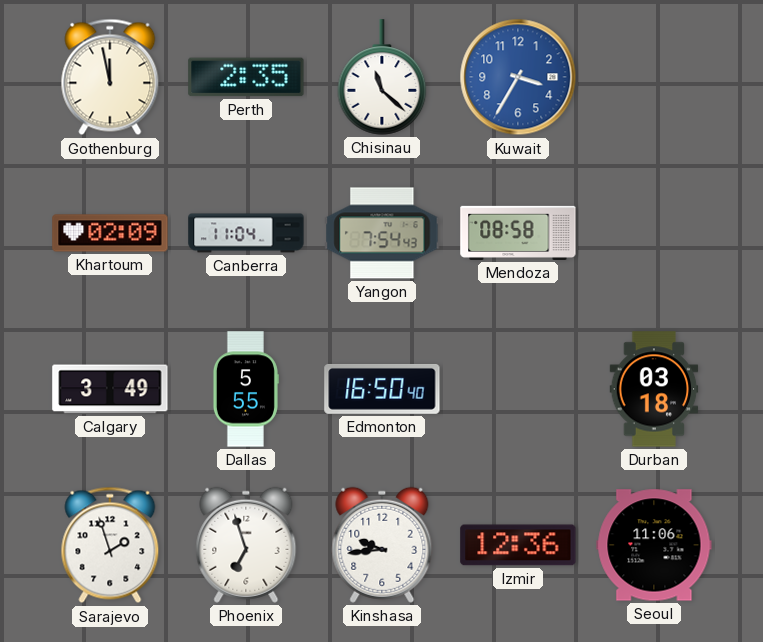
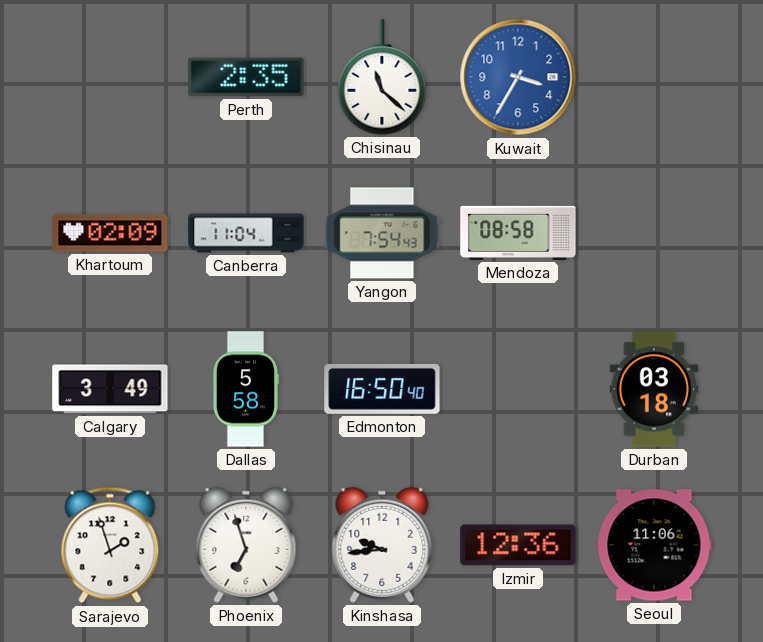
Gothenburg: 11:58 -> none (110, 77)
Dallas: 5:55 -> 5:58 (245, 389)
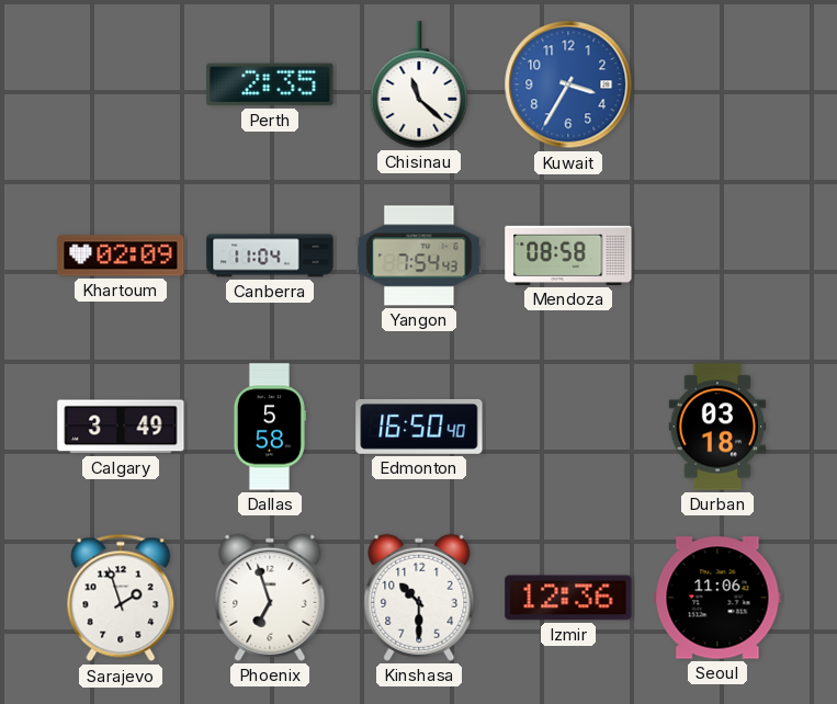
Kinshasa: 9:44 -> 10:30 (419, 598)
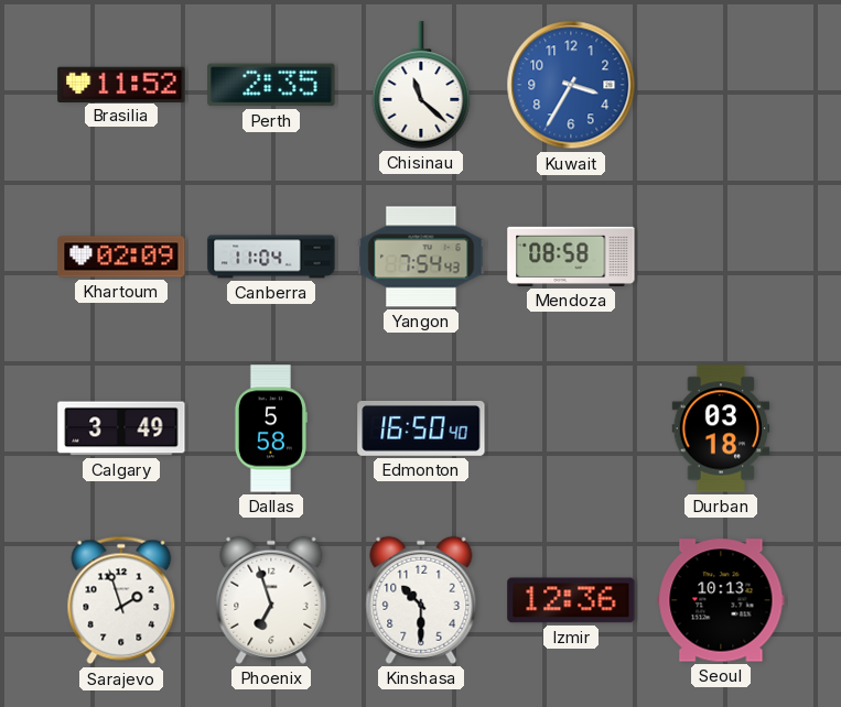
Brasilia: none -> 11:52 (121, 84)
Seoul: 11:06 -> 10:13 (721, 600)
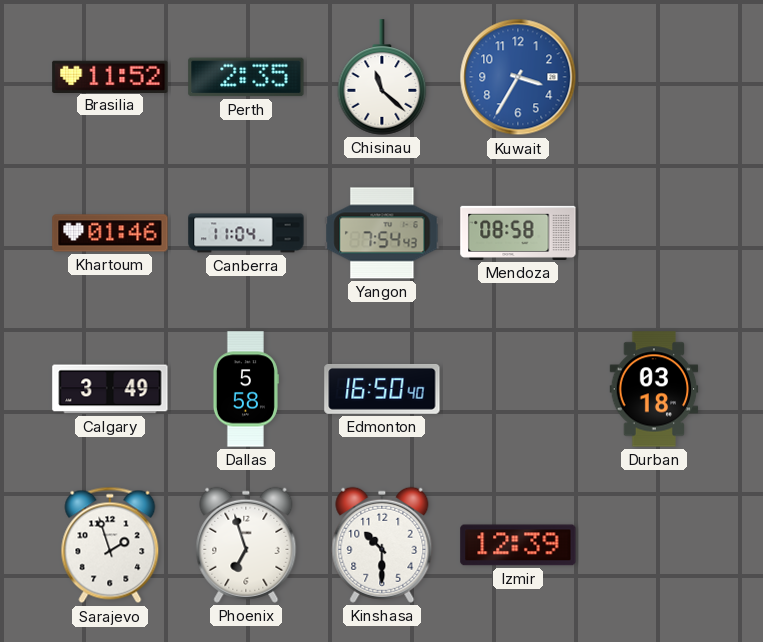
Khartoum: 02:09 -> 01:46 (110, 233)
Izmir: 12:36 -> 12:39 (518, 545)
Seoul: 10:13 -> none (721, 600)
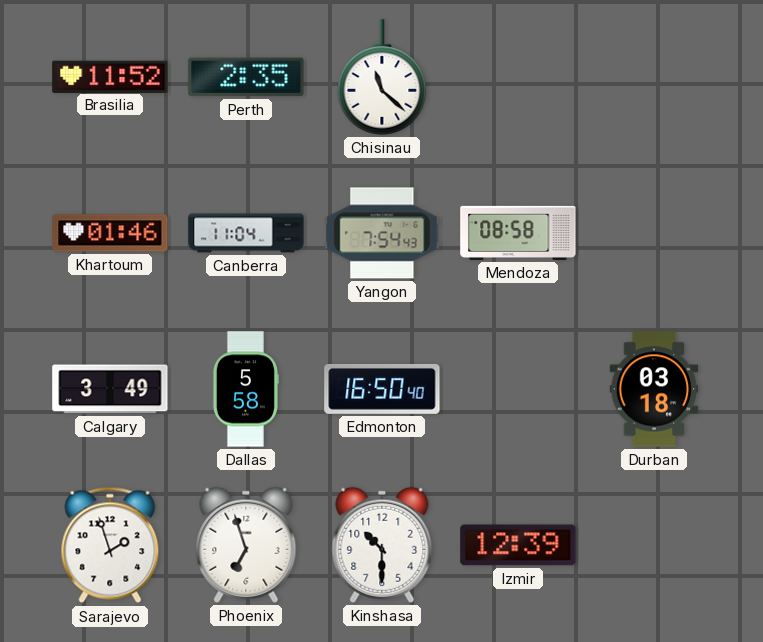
Kuwait: 3:35 -> none (518, 77)
